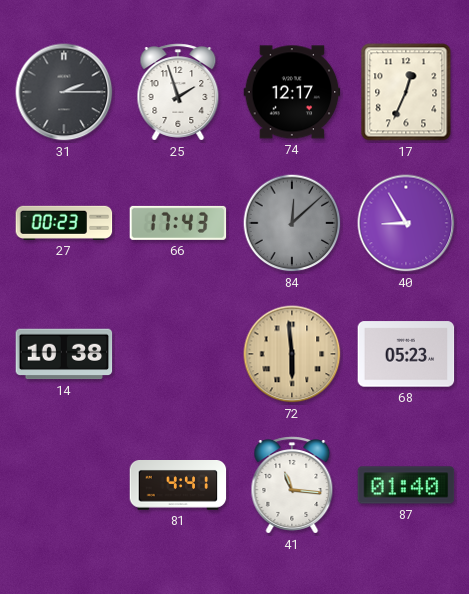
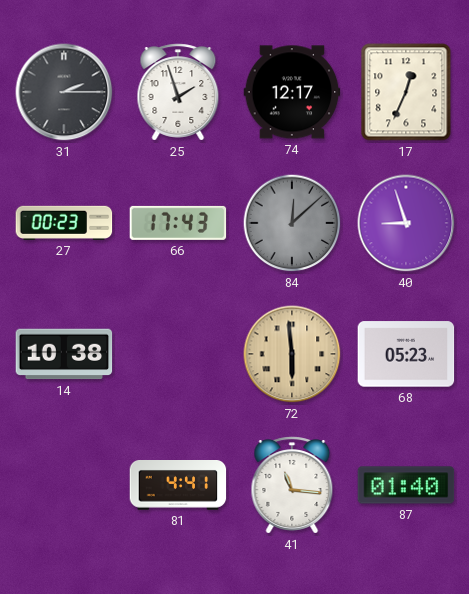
40: 8:55 -> 8:57 (406, 223)
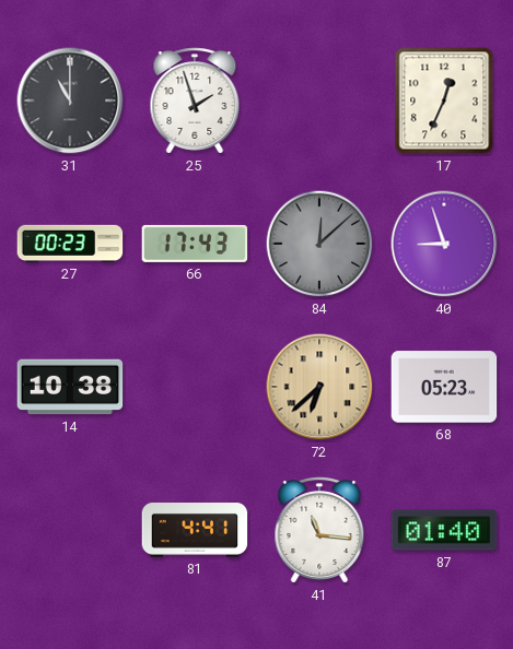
31: 2:15 -> 11:00 (70, 101)
74: 12:17 -> none (292, 92)
72: 5:59 -> 6:38 (319, 387)
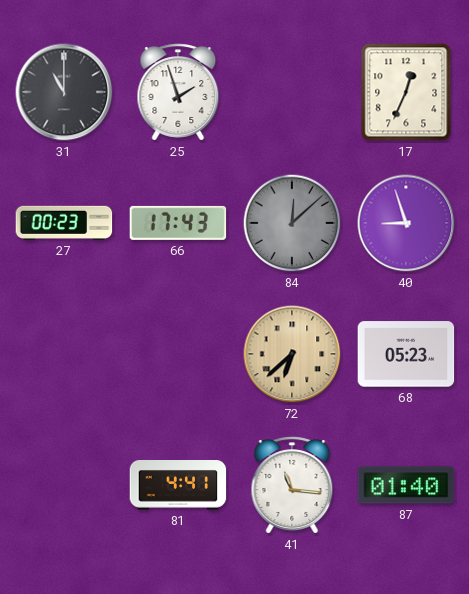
14: 10:38 -> none (70, 387)
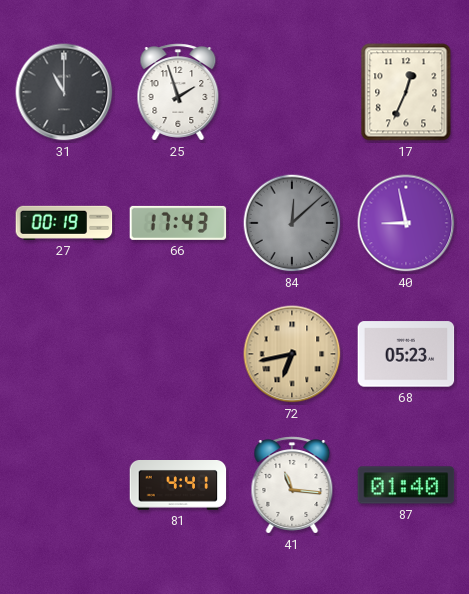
27: 00:23 -> 00:19 (64, 223)
40: 8:57 -> 8:58 (406, 223)
72: 6:38 -> 6:43 (292, 354)
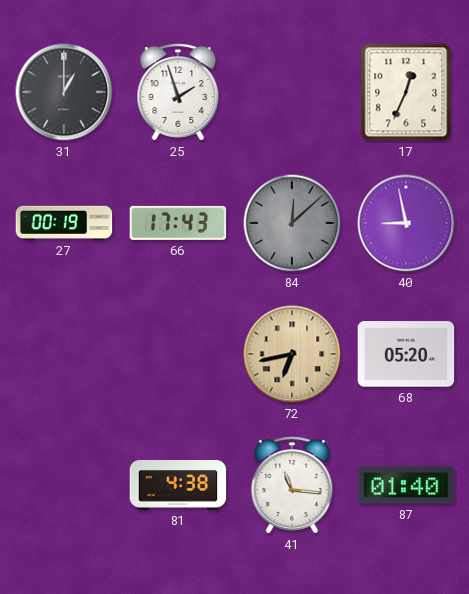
31: 11:00 -> 1:00 (64, 92)
68: 05:23 -> 05:20 (406, 354)
81: 4:41 -> 4:38 (178, 486)
